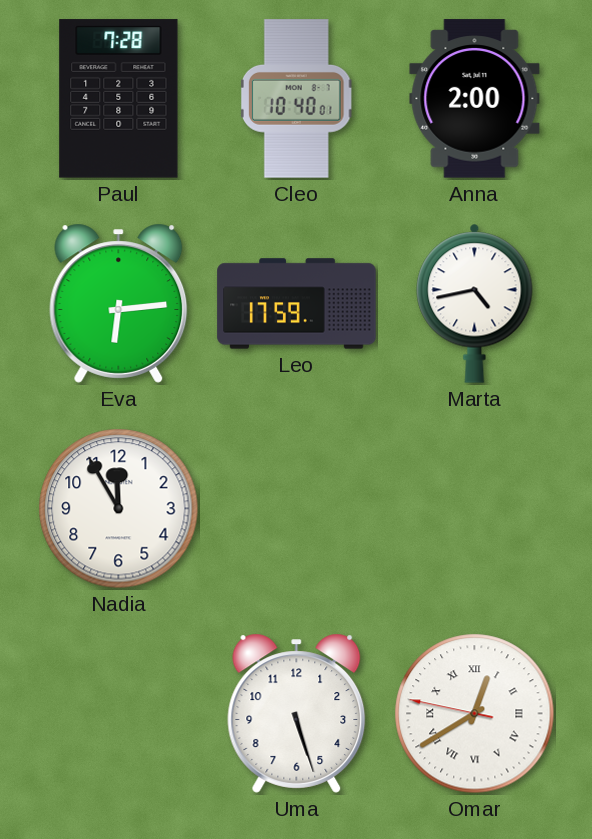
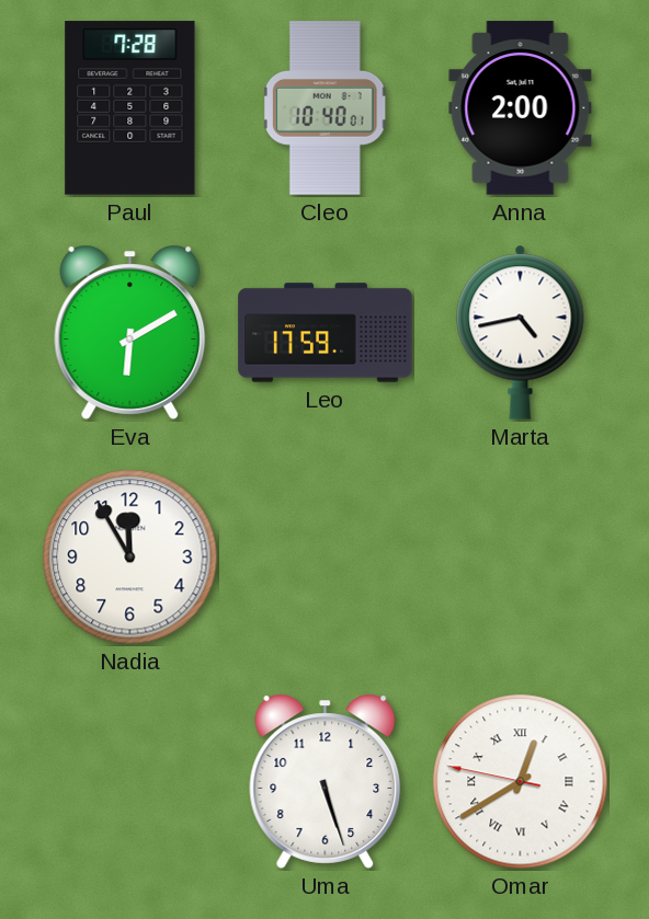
Eva: 6:14 -> 6:10 (130, 332)
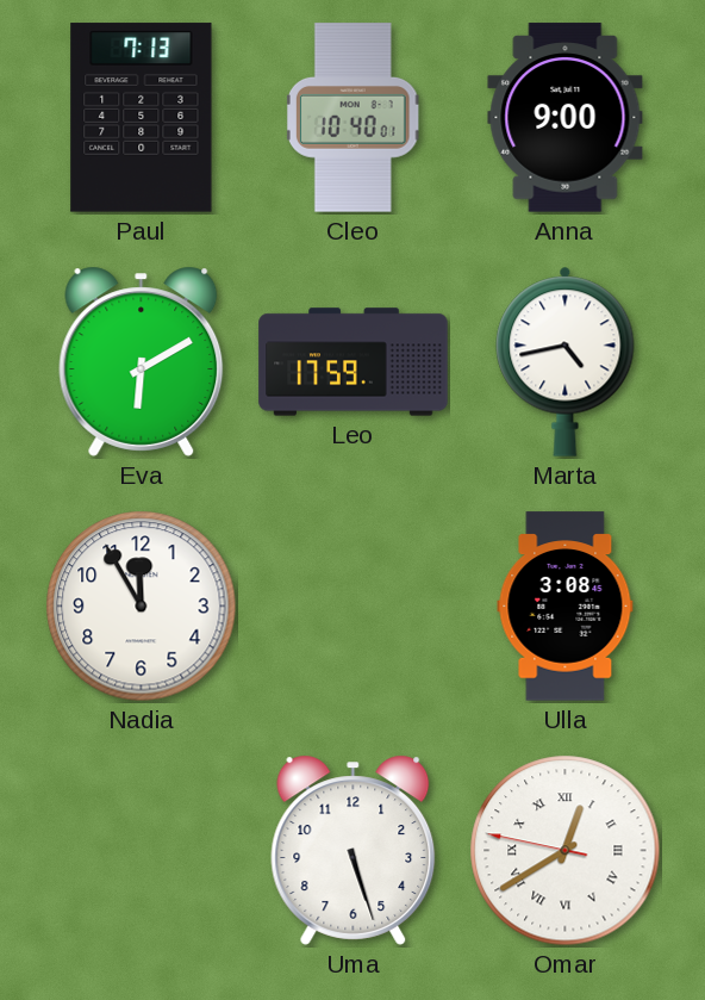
Paul: 7:28 -> 7:13 (142, 118)
Anna: 2:00 -> 9:00 (566, 118)
Ulla: none -> 3:08 (566, 607)
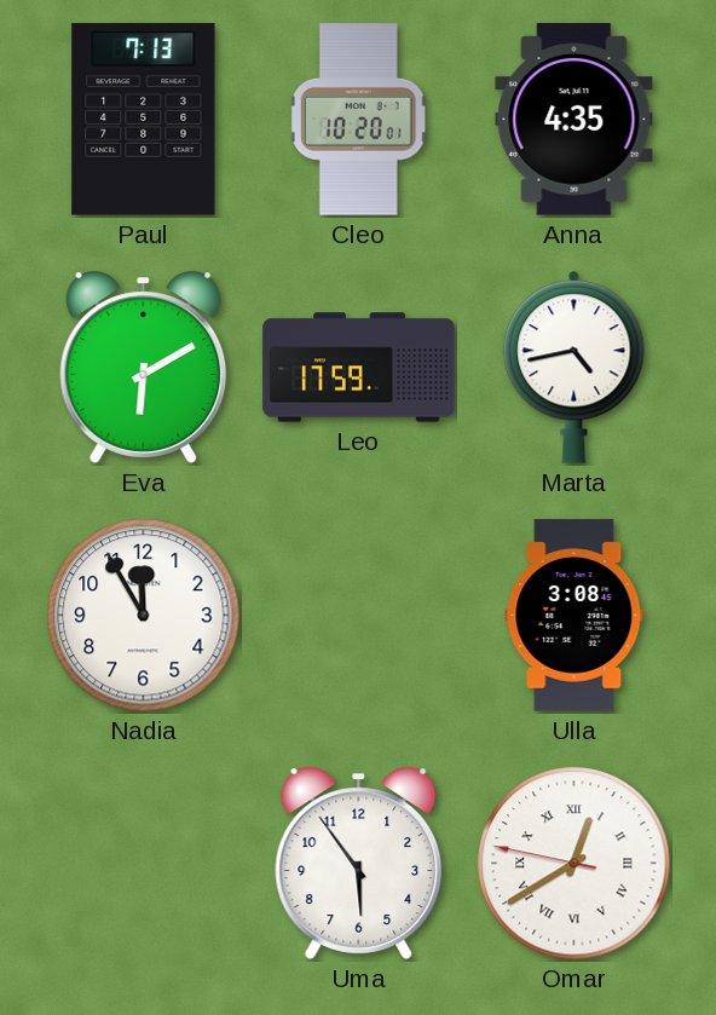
Cleo: 10:40 -> 10:20 (358, 120)
Anna: 9:00 -> 4:35 (574, 120)
Uma: 5:27 -> 5:54 (359, 863)
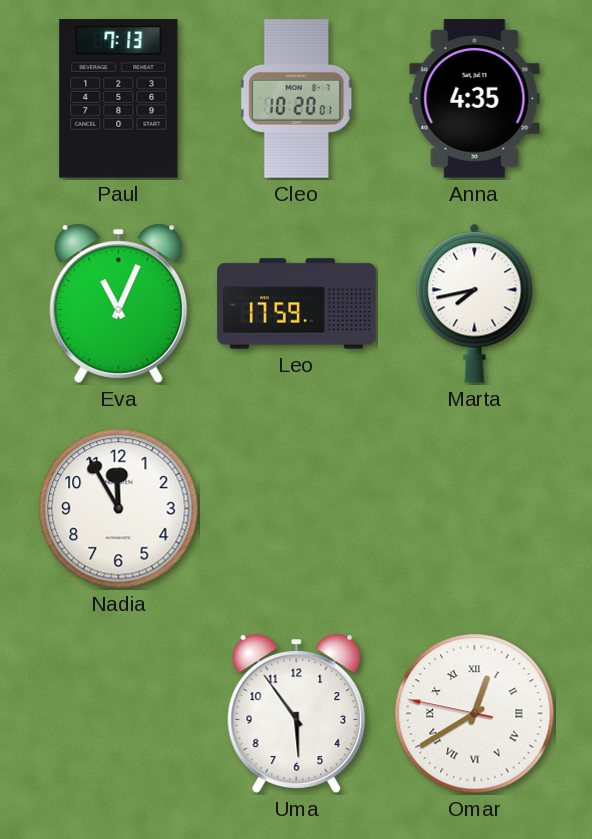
Eva: 6:10 -> 11:04 (119, 303)
Marta: 4:43 -> 7:43 (475, 303)
Ulla: 3:08 -> none (574, 616)
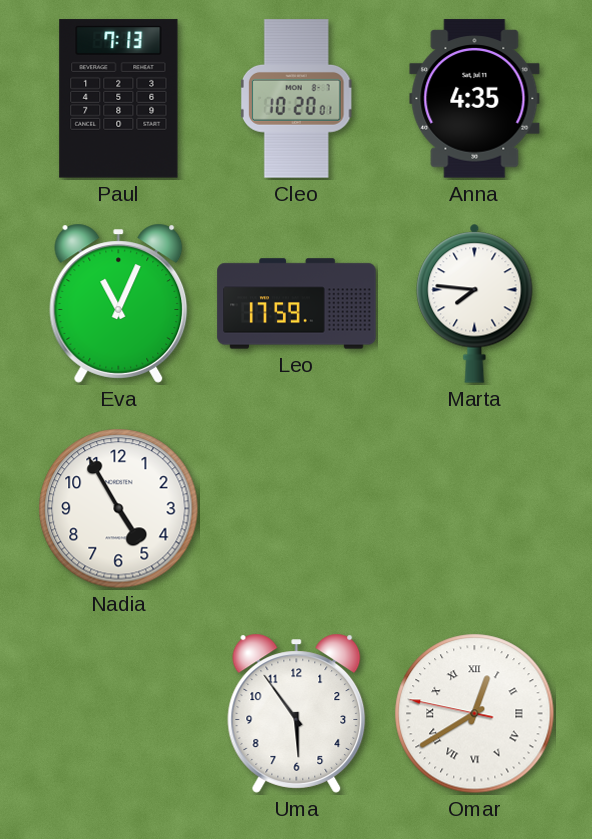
Marta: 7:43 -> 7:46 (475, 303)
Nadia: 11:55 -> 4:55 (119, 509)
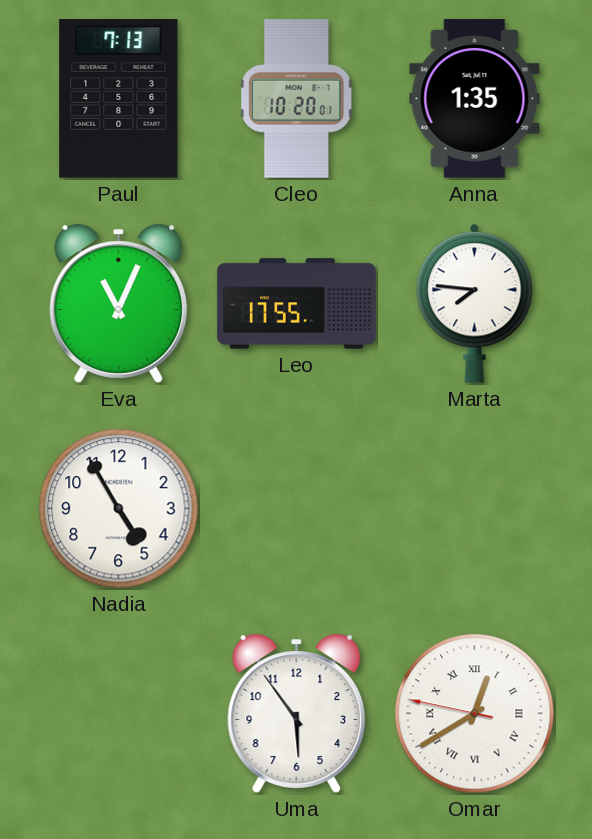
Anna: 4:35 -> 1:35 (475, 99)
Leo: 17:59 -> 17:55 (297, 304)
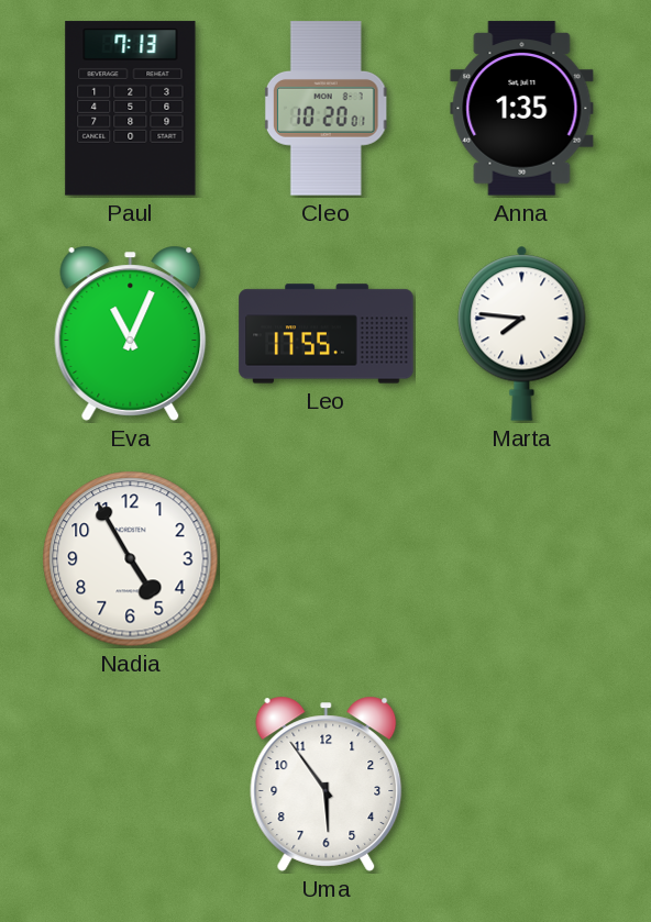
Omar: 12:39 -> none (475, 714)
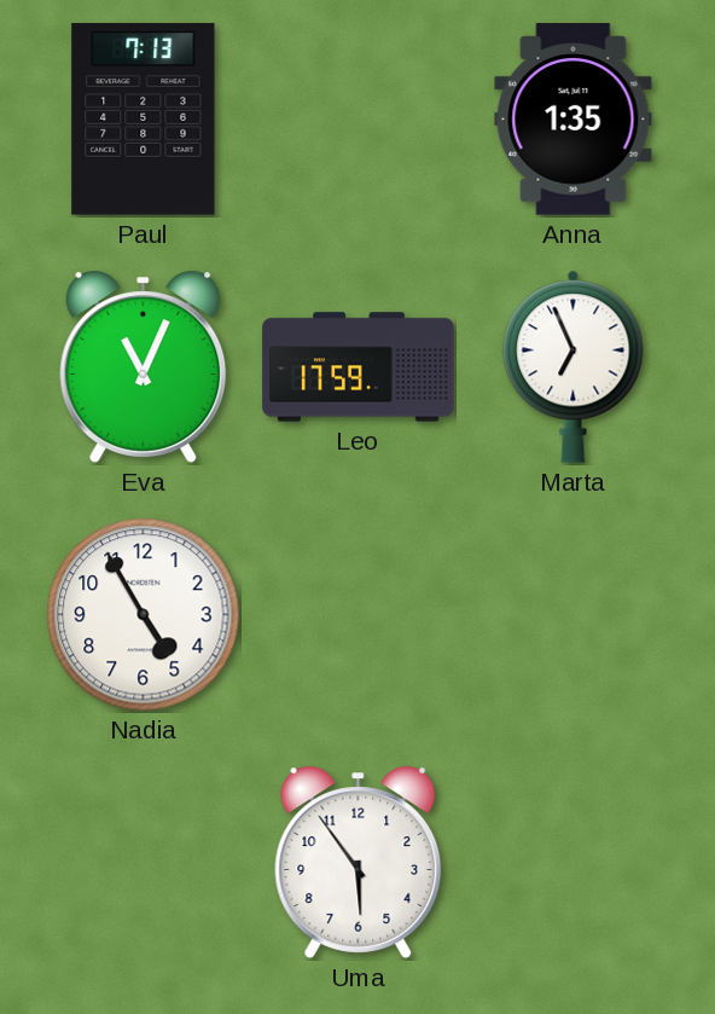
Cleo: 10:20 -> none (325, 109)
Leo: 17:55 -> 17:59 (359, 367)
Marta: 7:46 -> 6:56 (574, 366)
